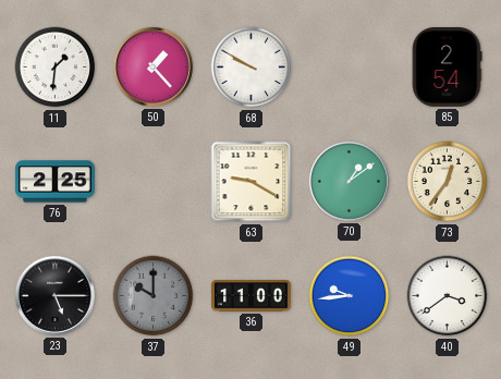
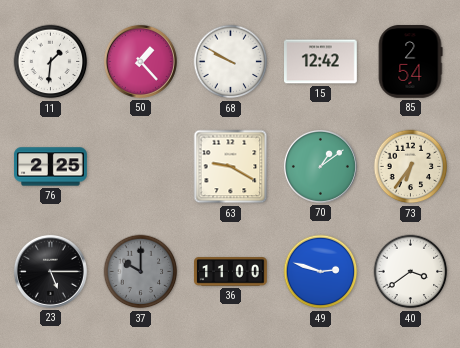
15: none -> 12:42 (321, 62)
73: 12:36 -> 6:36 (411, 167)
49: 9:44 -> 2:48 (321, 272)
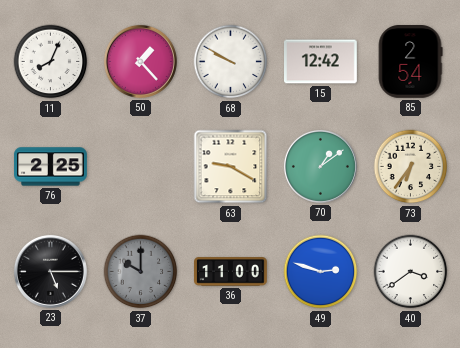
11: 1:31 -> 8:04 (51, 62)
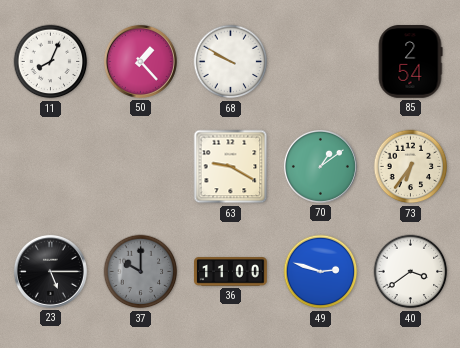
15: 12:42 -> none (321, 62)
76: 2:25 -> none (51, 167)
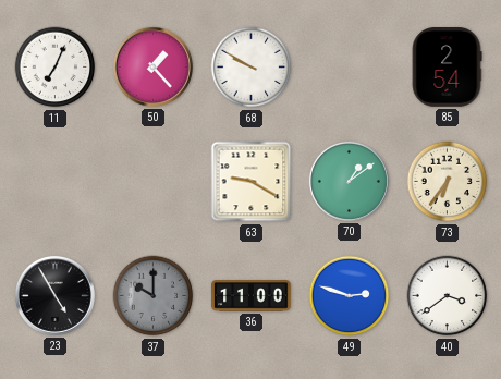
11: 8:04 -> 7:04 (56, 68)
23: 5:15 -> 4:55 (54, 295)
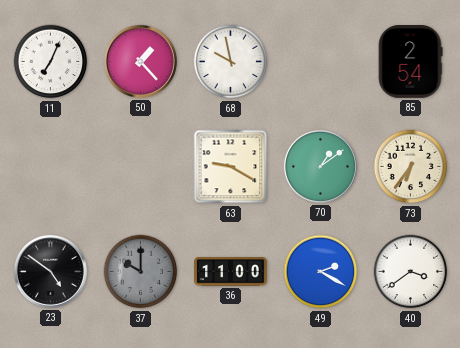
68: 9:50 -> 9:58 (231, 62)
23: 4:55 -> 4:51 (50, 271)
49: 2:48 -> 2:20 (321, 272)
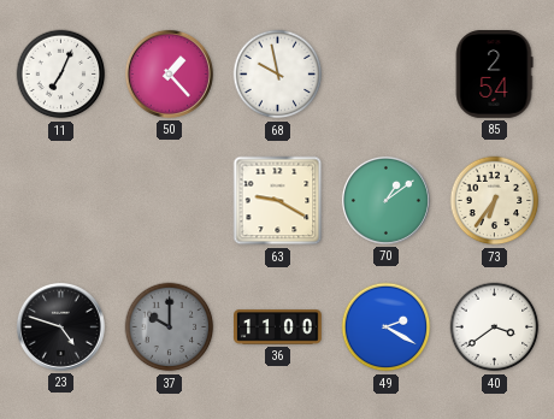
23: 4:51 -> 4:48 (60, 326)
